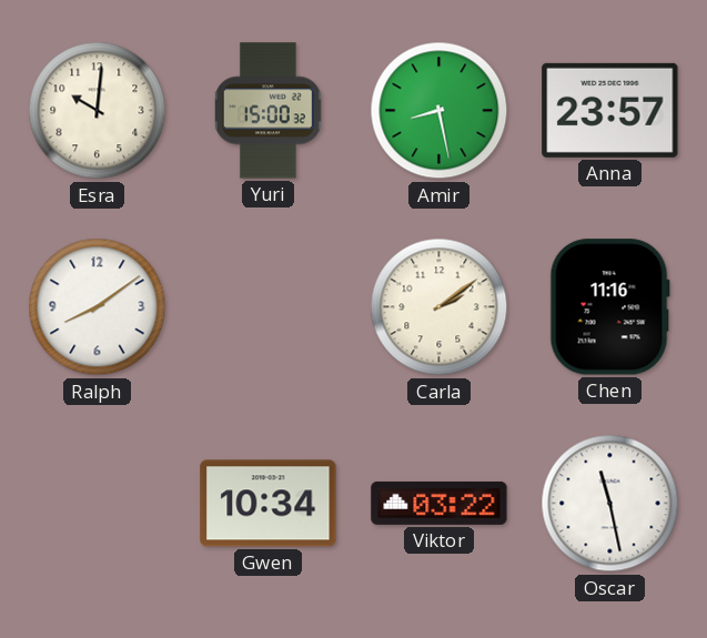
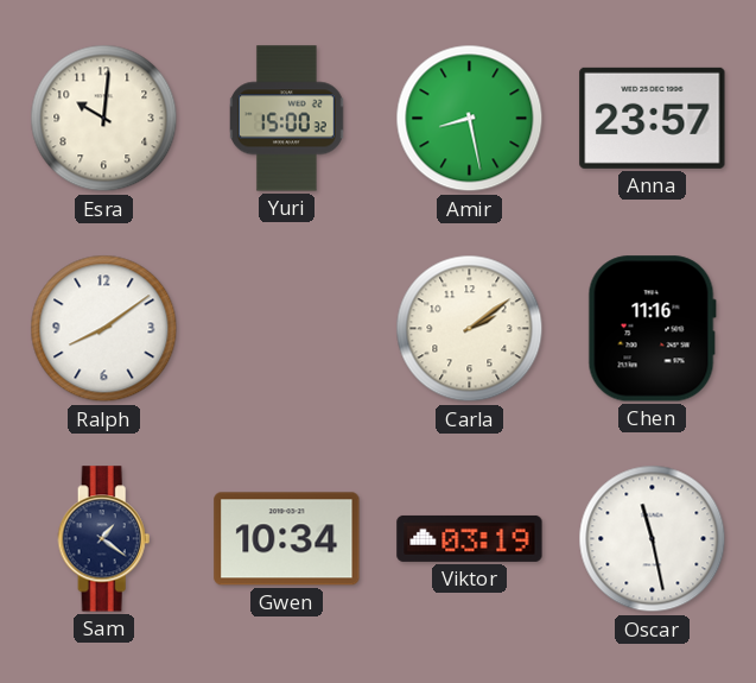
Sam: none -> 1:21 (104, 539)
Viktor: 03:22 -> 03:19 (470, 538)
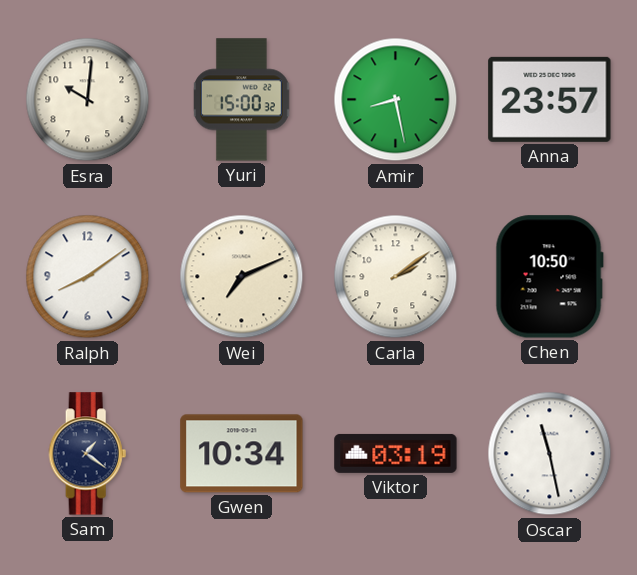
Wei: none -> 7:11 (242, 277)
Chen: 11:16 -> 10:50 (549, 277)
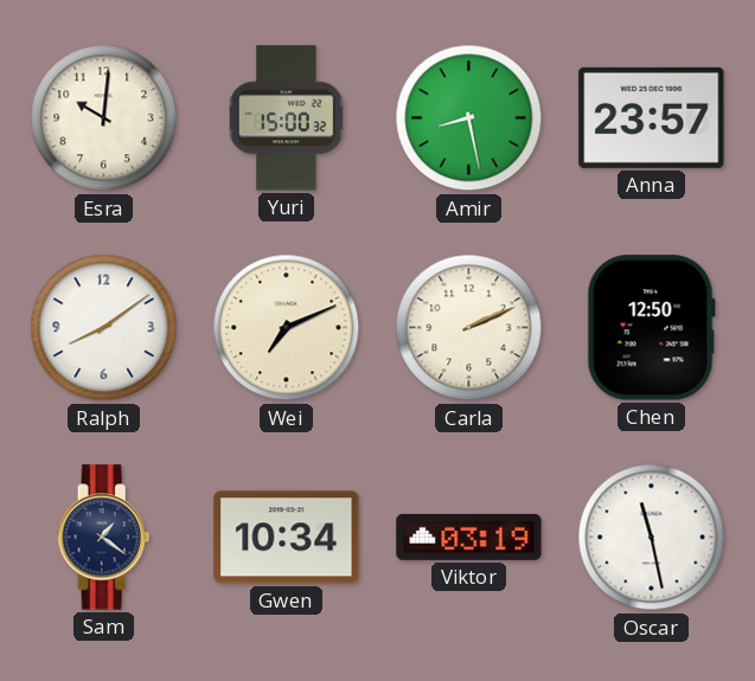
Carla: 2:09 -> 2:11 (469, 328)
Chen: 10:50 -> 12:50 (651, 328)
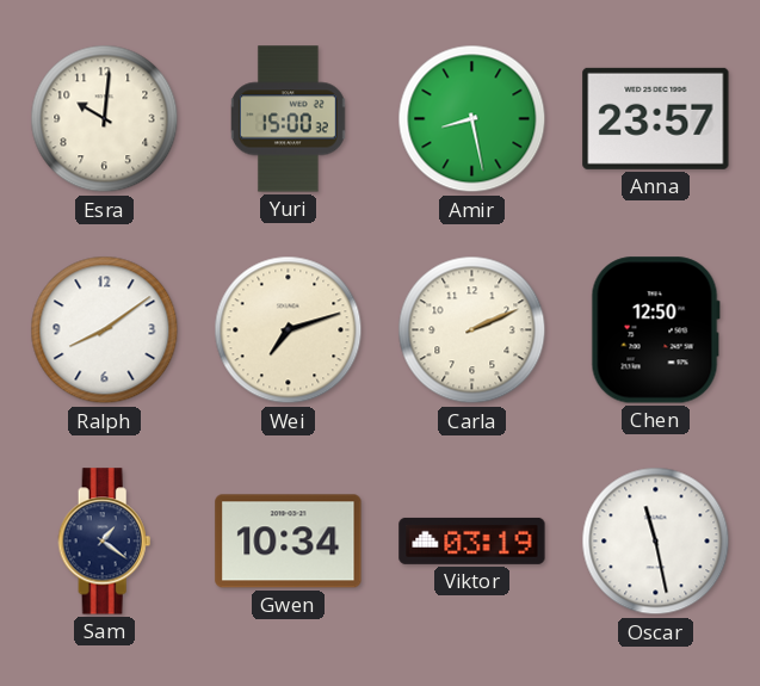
Wei: 7:11 -> 7:12 (289, 330)
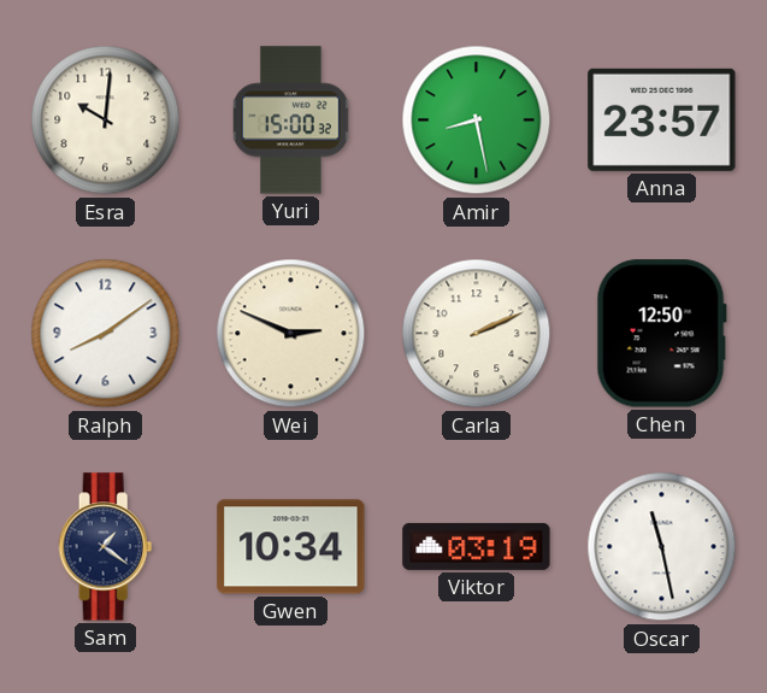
Wei: 7:12 -> 2:49 (291, 334)
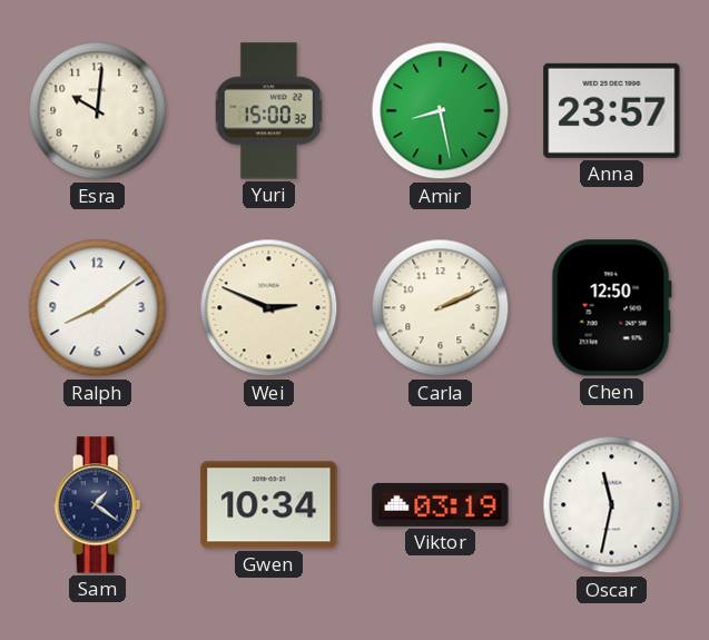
Oscar: 11:28 -> 11:32 (612, 505)
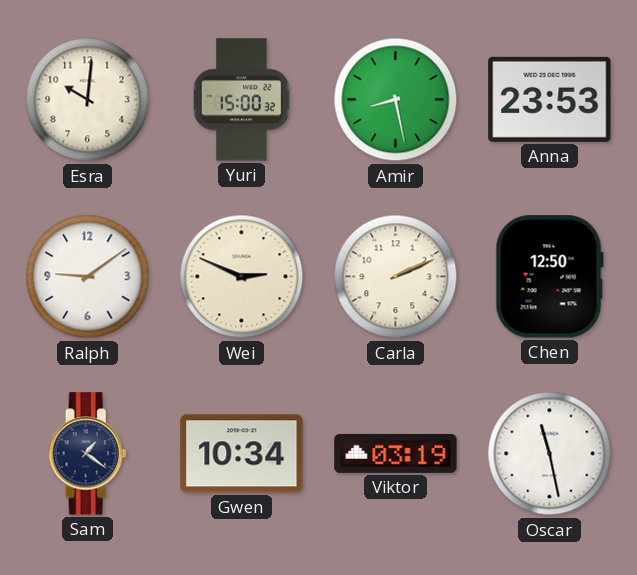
Anna: 23:57 -> 23:53 (550, 99)
Ralph: 8:09 -> 9:09 (88, 277)
Oscar: 11:32 -> 11:28 (550, 454)
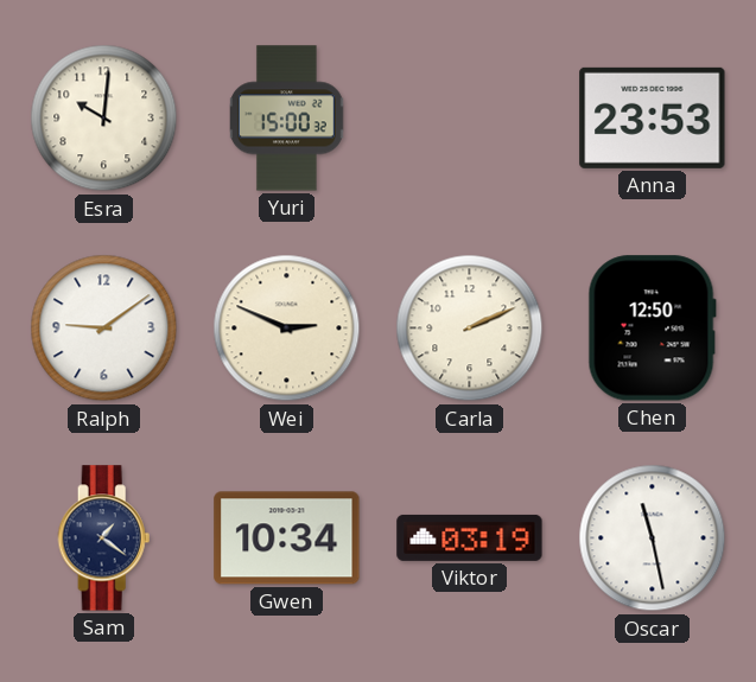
Amir: 8:28 -> none (396, 100)
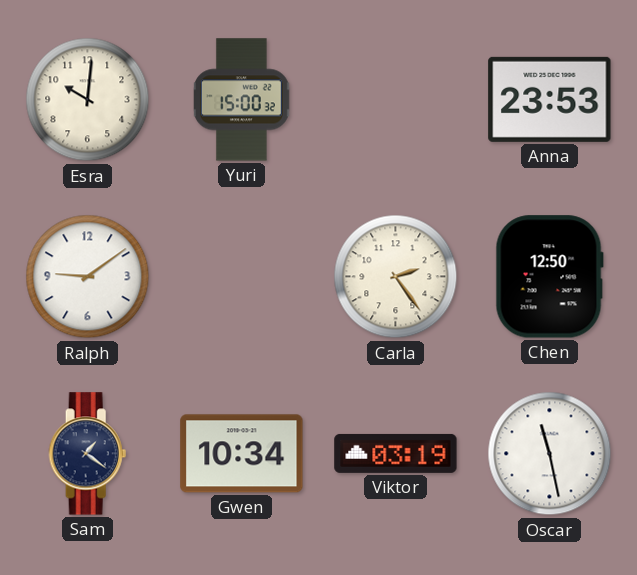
Wei: 2:49 -> none (287, 329)
Carla: 2:11 -> 2:24 (396, 277)
